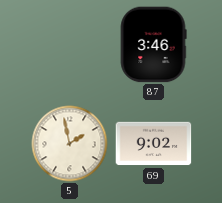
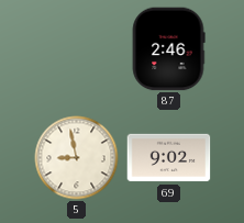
87: 3:46 -> 2:46 (168, 49)
5: 1:58 -> 8:58 (77, 158)
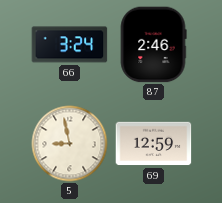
66: none -> 3:24 (70, 45)
69: 9:02 -> 12:59 (154, 144)
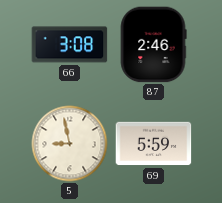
66: 3:24 -> 3:08 (70, 45)
69: 12:59 -> 5:59 (154, 144)
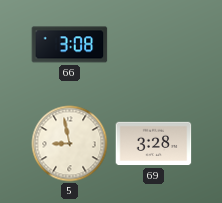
87: 2:46 -> none (153, 45)
69: 5:59 -> 3:28 (154, 144)
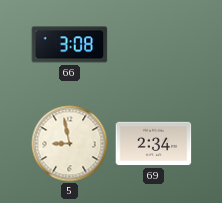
69: 3:28 -> 2:34 (154, 144)
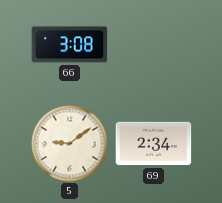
5: 8:58 -> 9:09 (70, 144)
